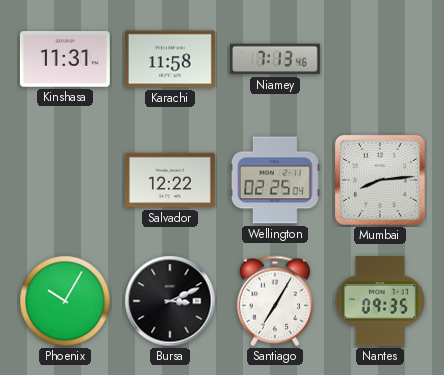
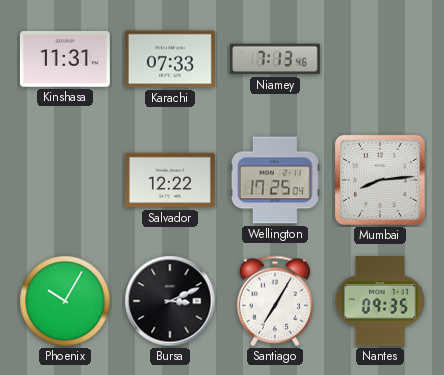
Karachi: 11:58 -> 07:33 (170, 59)
Wellington: 02:25 -> 17:25 (275, 180)
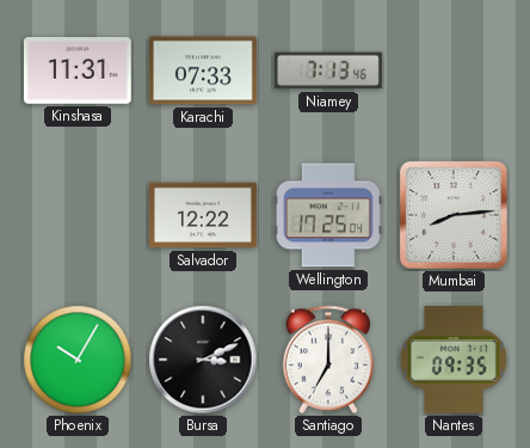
Santiago: 7:05 -> 7:00 (328, 360)
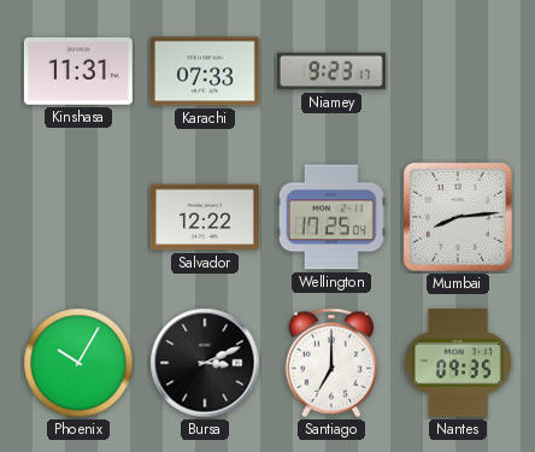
Niamey: 7:13 -> 9:23 (331, 71)
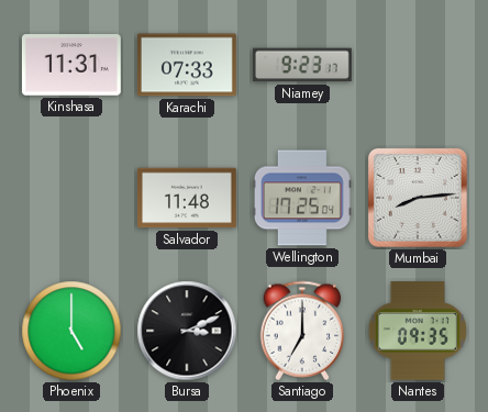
Salvador: 12:22 -> 11:48 (187, 198)
Phoenix: 10:05 -> 5:00 (71, 331)
